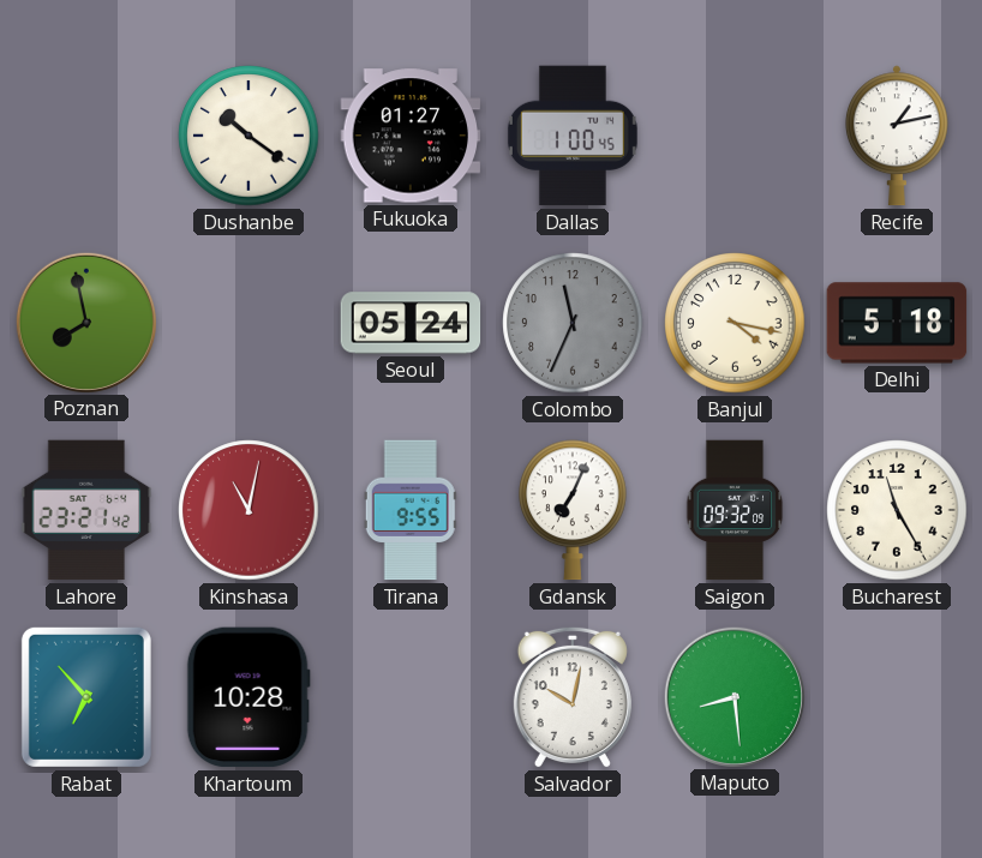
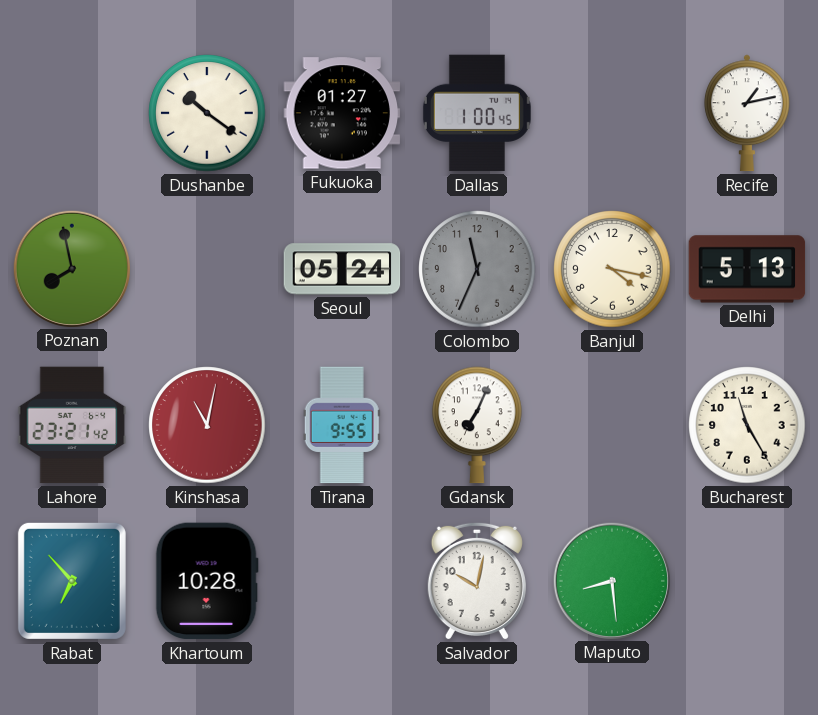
Delhi: 5:18 -> 5:13 (747, 269)
Saigon: 09:32 -> none (735, 510)
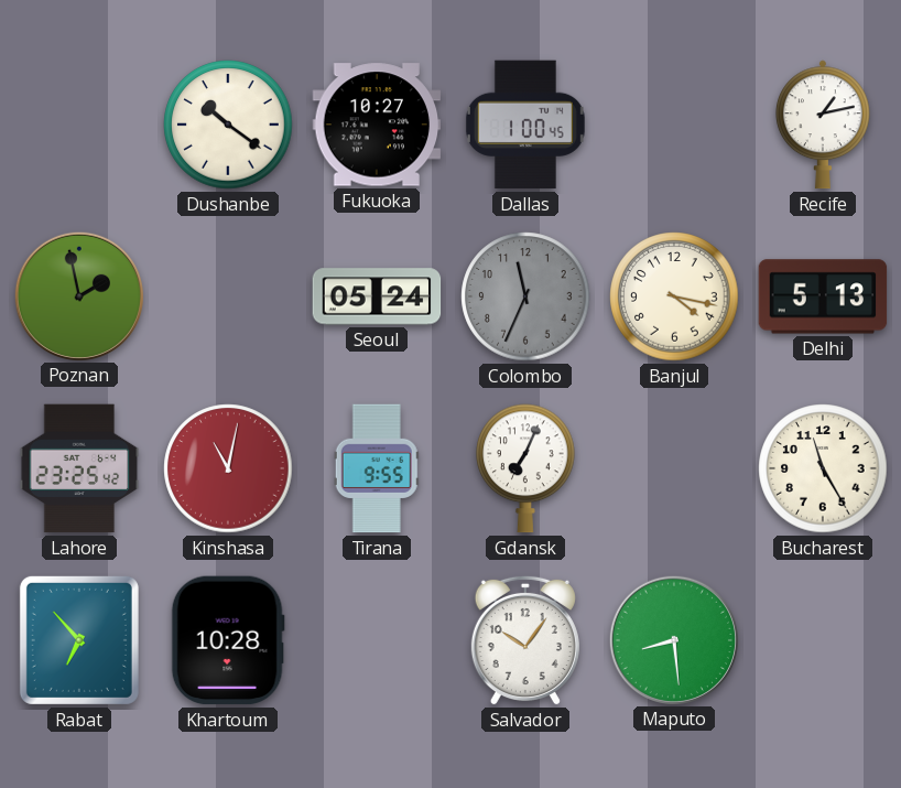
Fukuoka: 01:27 -> 10:27 (377, 125)
Poznan: 7:58 -> 1:58 (78, 295)
Lahore: 23:21 -> 23:25 (79, 468)
Salvador: 10:02 -> 10:06 (525, 640)
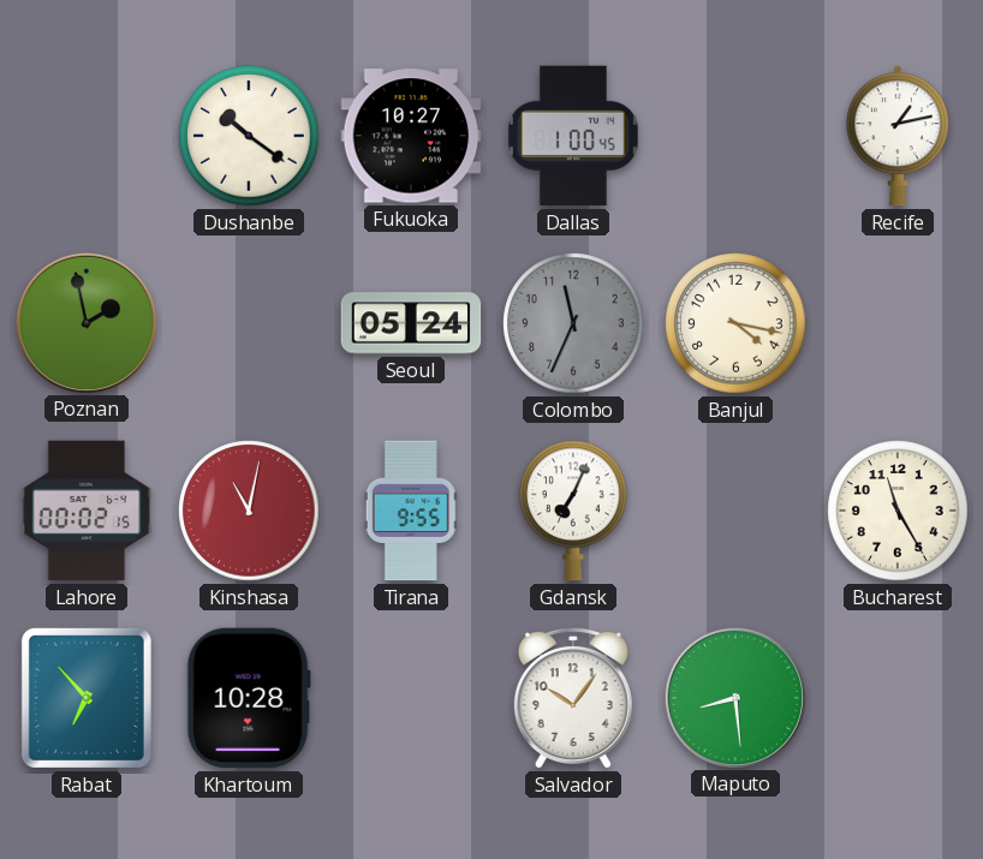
Delhi: 5:13 -> none (823, 296)
Lahore: 23:25 -> 00:02 (87, 511)
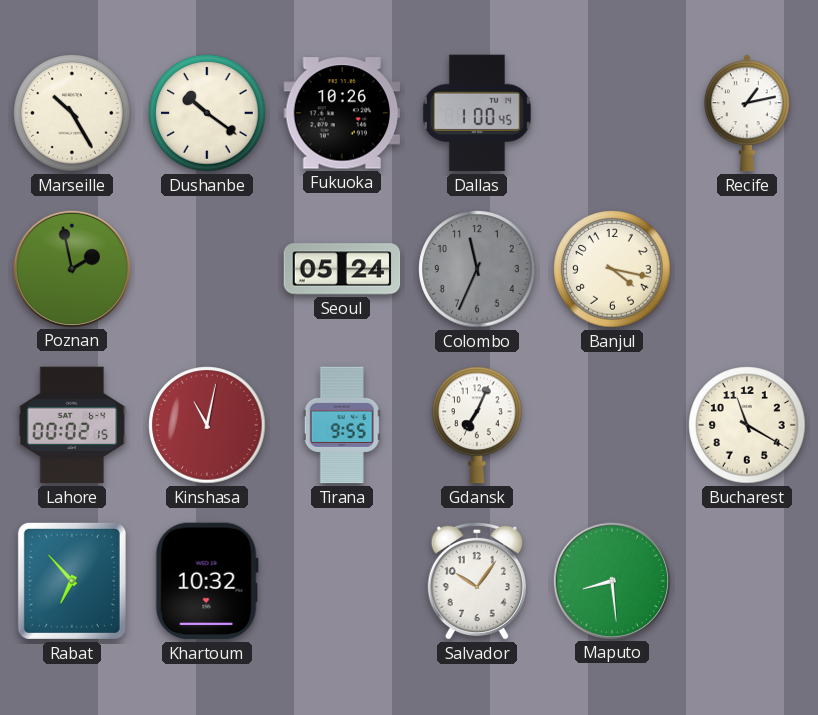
Marseille: none -> 10:25 (72, 113)
Fukuoka: 10:27 -> 10:26 (342, 113)
Bucharest: 11:25 -> 11:20 (747, 425)
Khartoum: 10:28 -> 10:32 (207, 581)
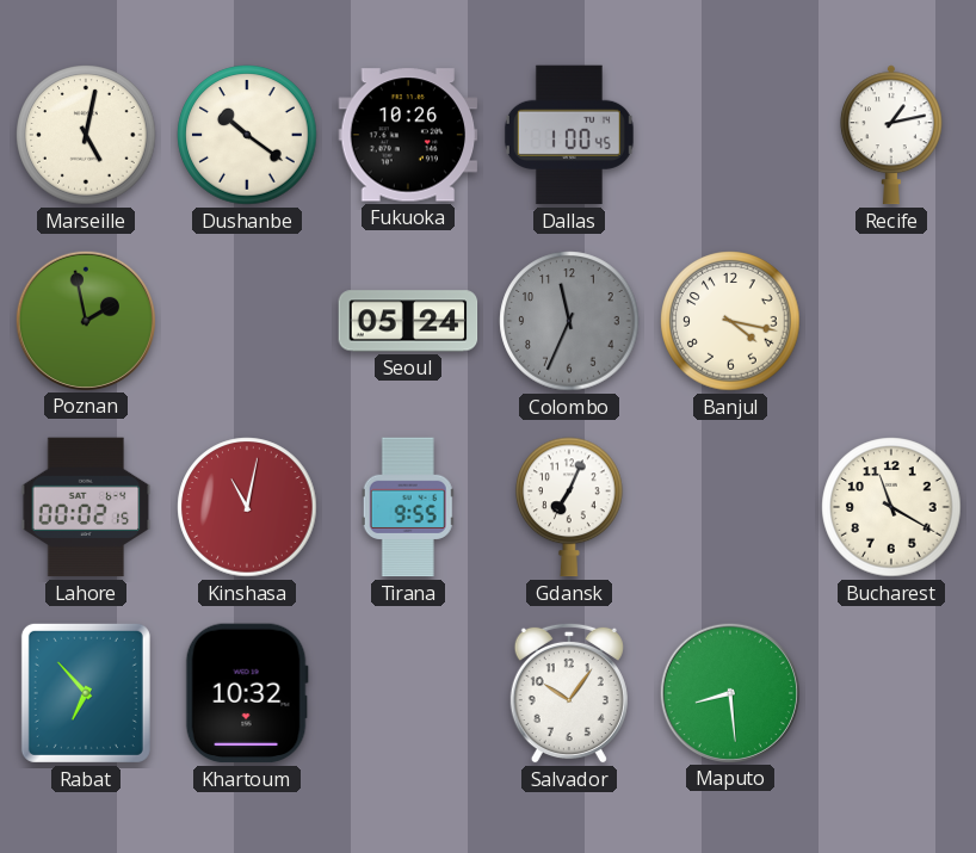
Marseille: 10:25 -> 5:02 (86, 135)
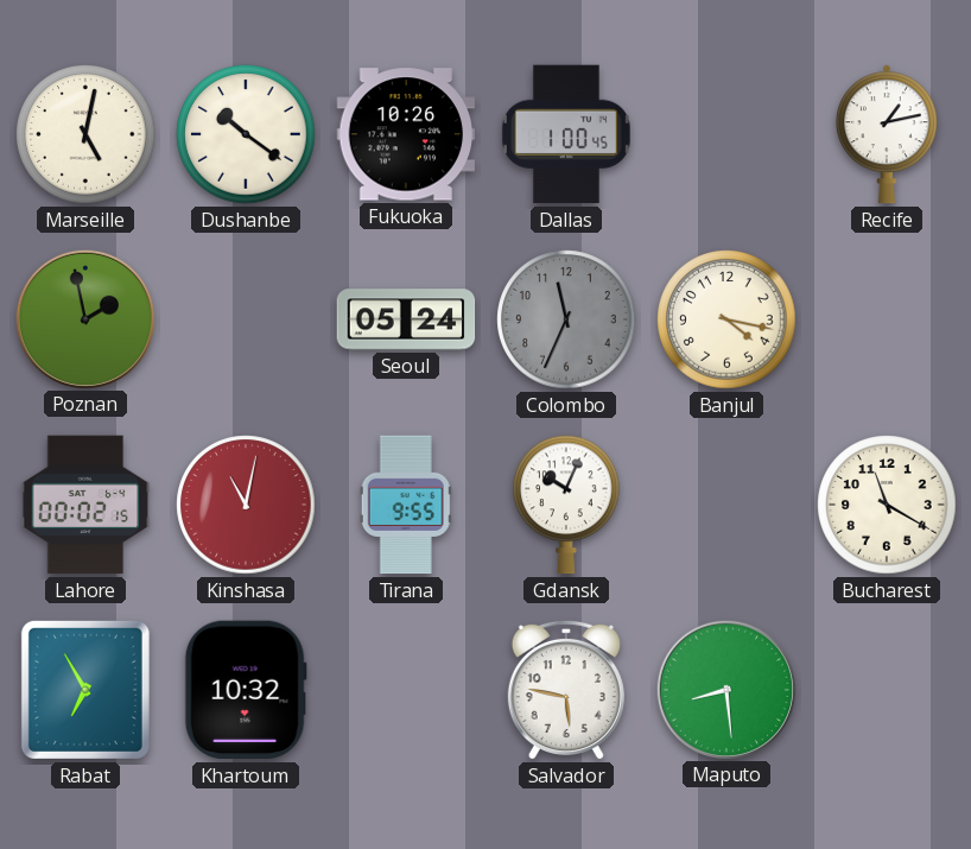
Gdansk: 7:04 -> 10:04 (566, 505)
Rabat: 6:53 -> 6:55 (85, 690)
Salvador: 10:06 -> 5:47 (566, 690)
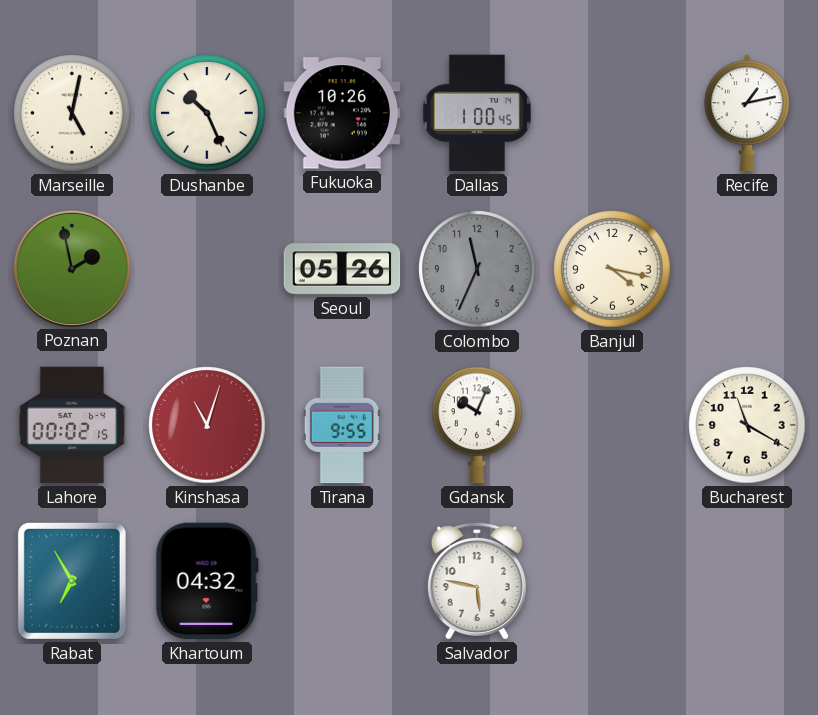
Dushanbe: 10:21 -> 10:26 (207, 113)
Seoul: 05:24 -> 05:26 (342, 269)
Kinshasa: 11:02 -> 11:03 (207, 425)
Khartoum: 10:32 -> 04:32 (207, 581)
Maputo: 8:29 -> none (725, 689)
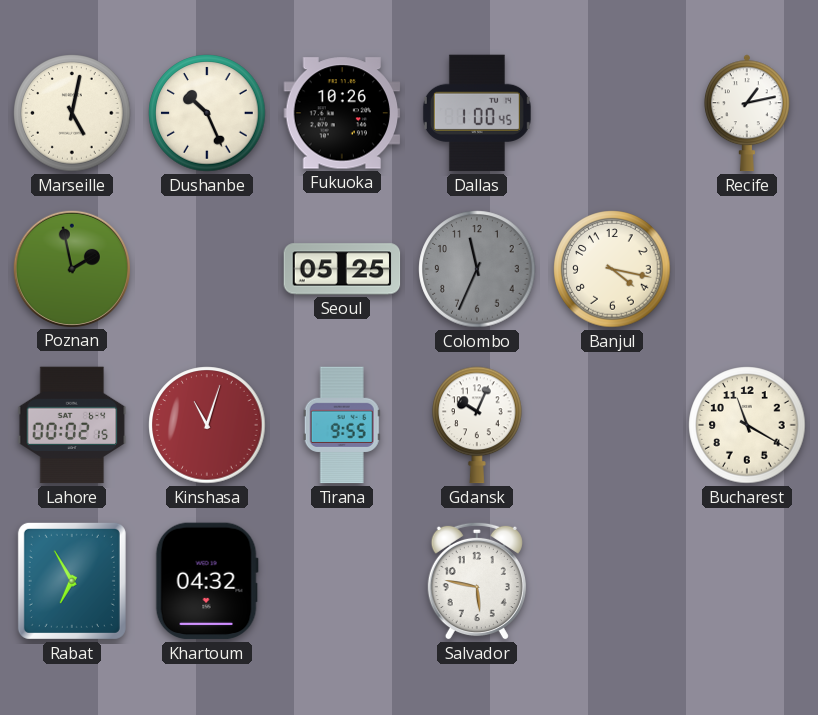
Seoul: 05:26 -> 05:25 (342, 269)
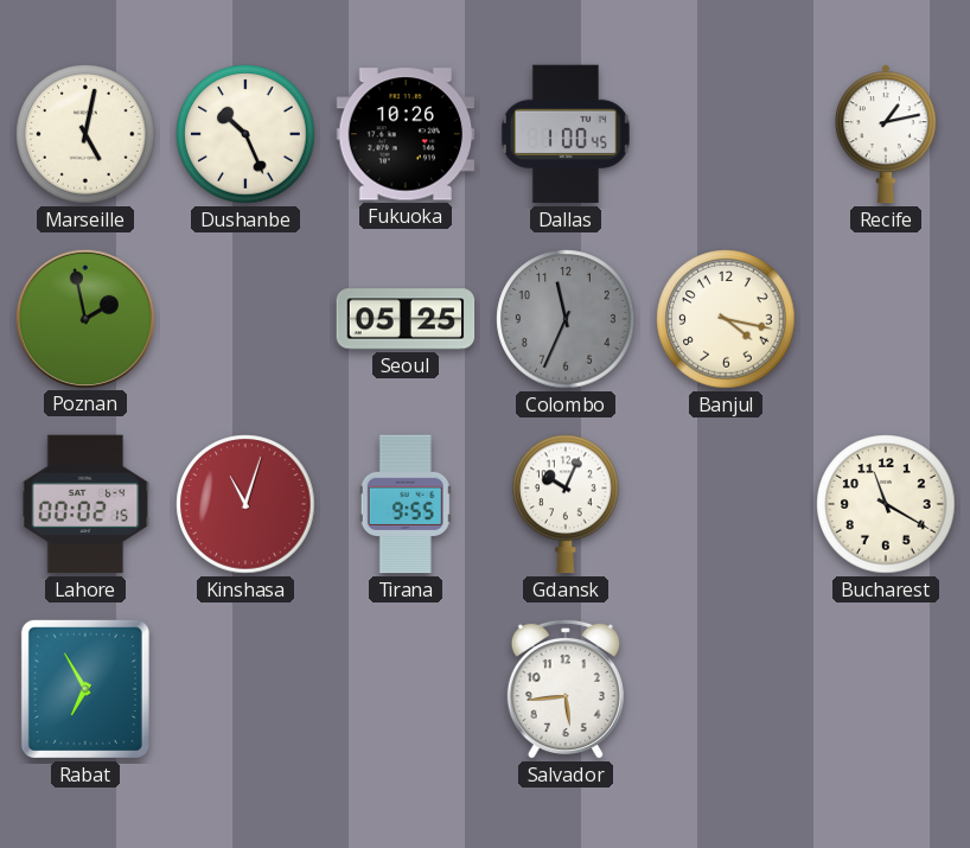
Khartoum: 04:32 -> none (207, 581)
Salvador: 5:47 -> 5:44 (566, 689)
